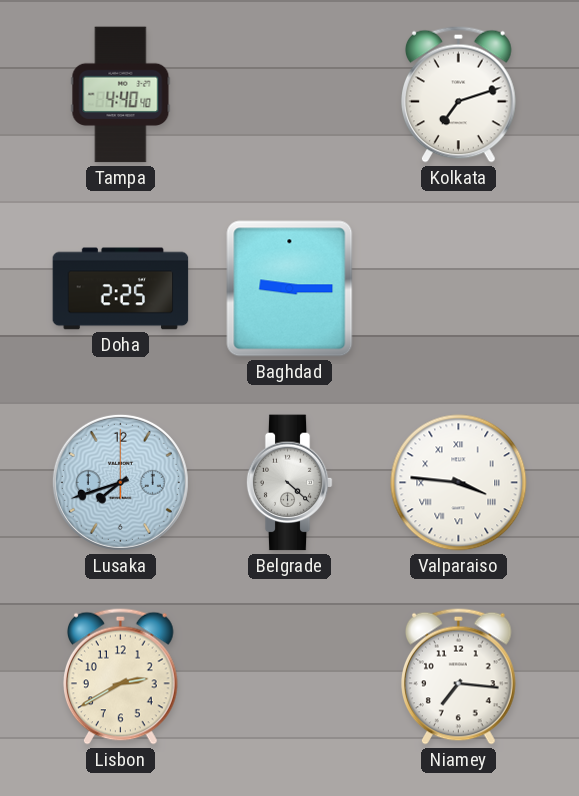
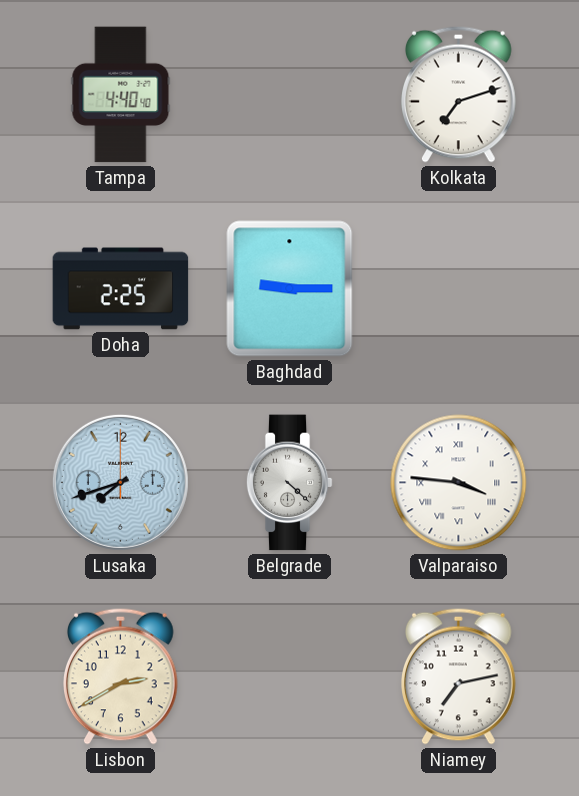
Niamey: 7:16 -> 7:13 (459, 676)
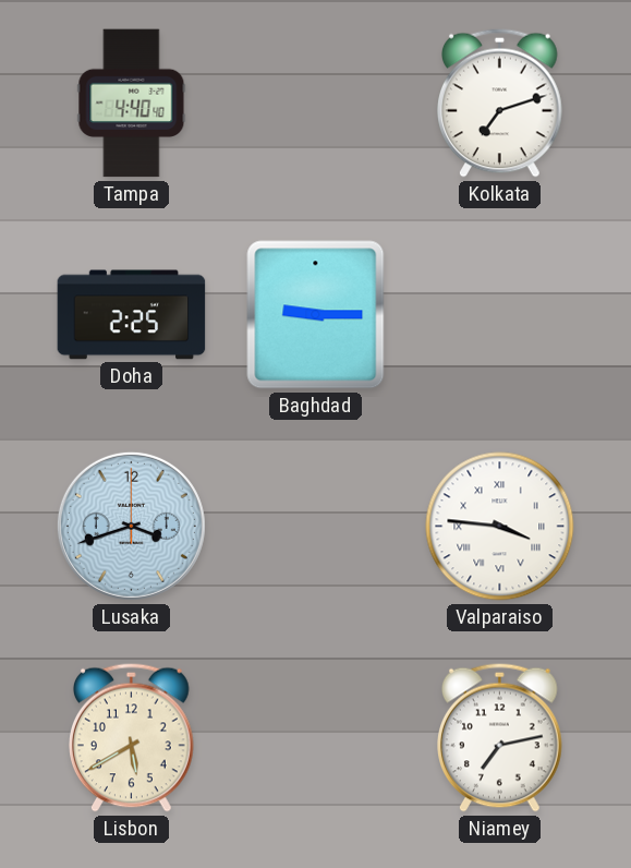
Lusaka: 7:42 -> 3:42 (131, 526)
Belgrade: 4:22 -> none (289, 483)
Lisbon: 2:40 -> 5:40 (132, 737)
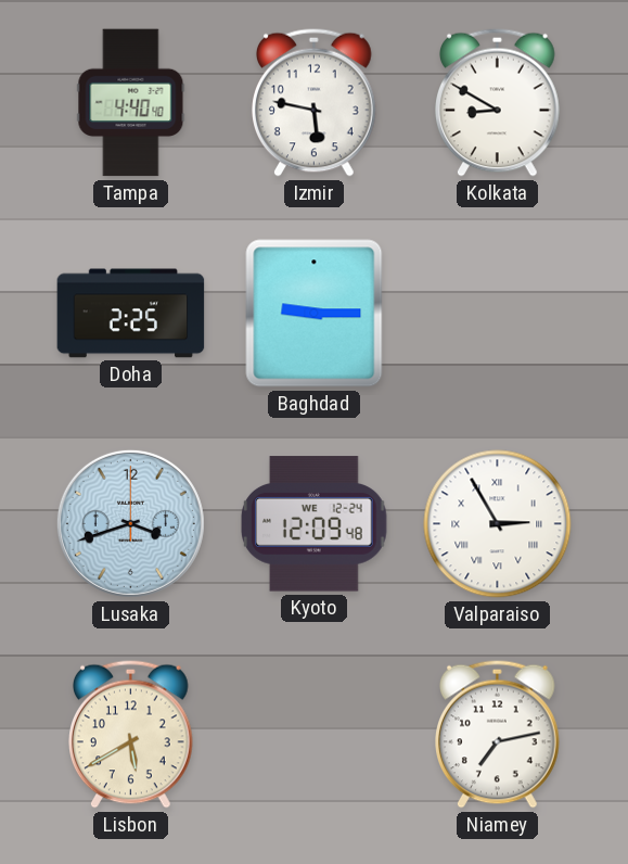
Izmir: none -> 5:47 (315, 102)
Kolkata: 7:12 -> 8:50 (498, 102)
Kyoto: none -> 12:09 (315, 524)
Valparaiso: 3:46 -> 2:55 (498, 524)
